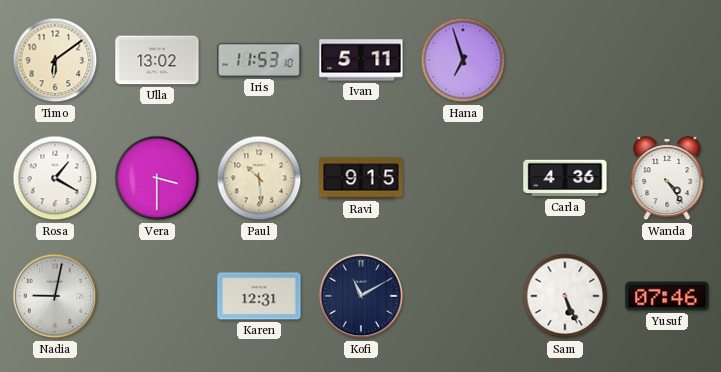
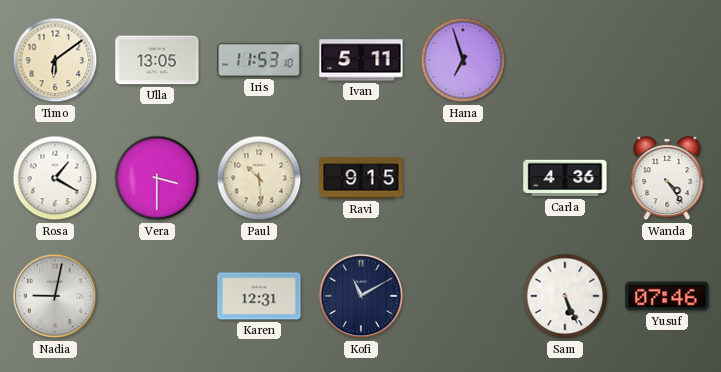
Ulla: 13:02 -> 13:05 (157, 60)
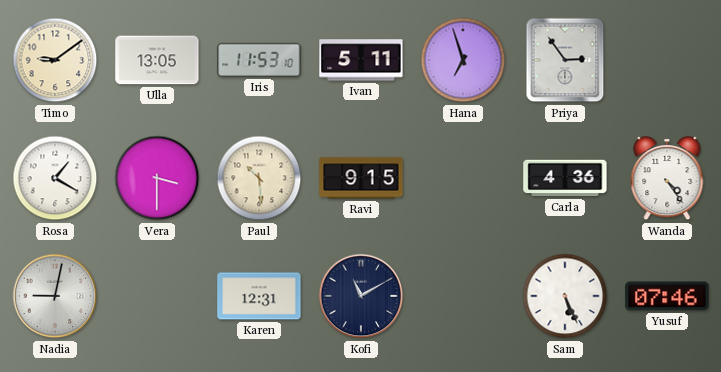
Timo: 6:09 -> 9:09 (55, 60)
Priya: none -> 2:54 (565, 60)
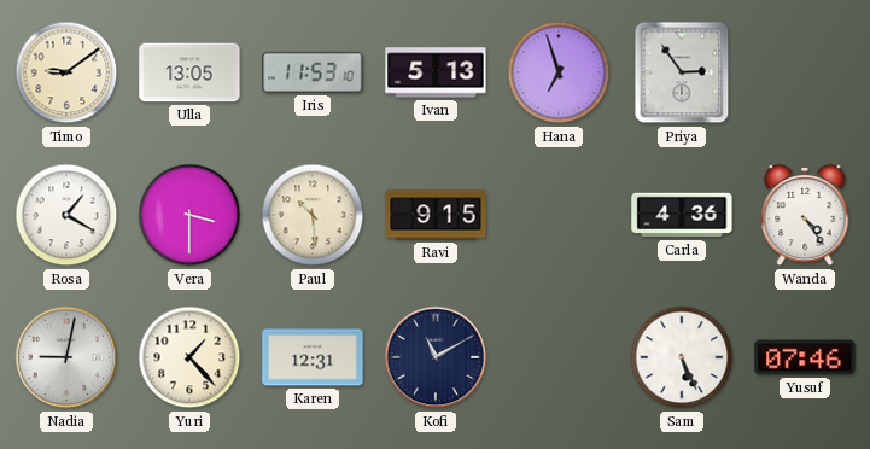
Ivan: 5:11 -> 5:13 (436, 72)
Yuri: none -> 1:23 (189, 357)
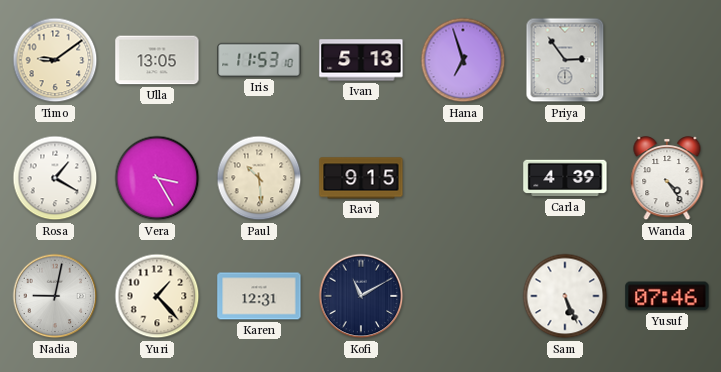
Vera: 3:30 -> 3:25 (157, 178)
Carla: 4:36 -> 4:39 (565, 178)
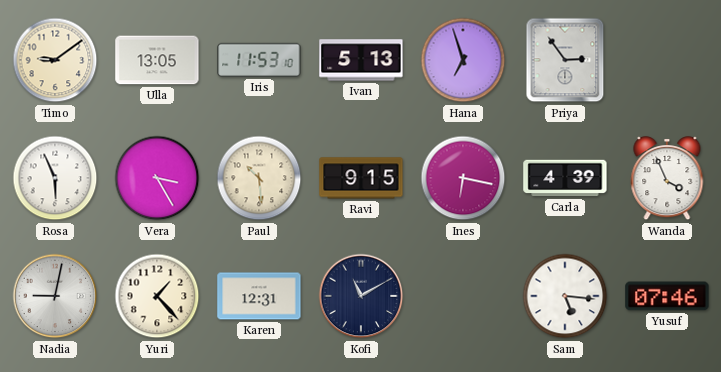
Rosa: 1:20 -> 5:56 (55, 178)
Ines: none -> 6:17 (463, 178)
Wanda: 4:24 -> 3:56 (667, 179)
Sam: 5:26 -> 5:16 (565, 296)
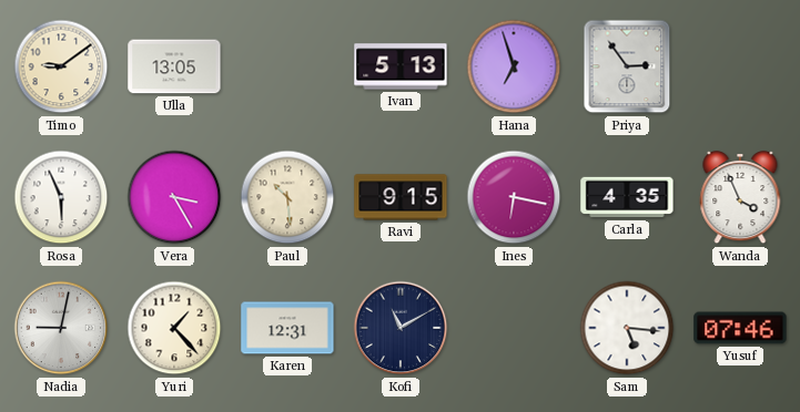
Iris: 11:53 -> none (259, 60)
Carla: 4:39 -> 4:35 (627, 197)
